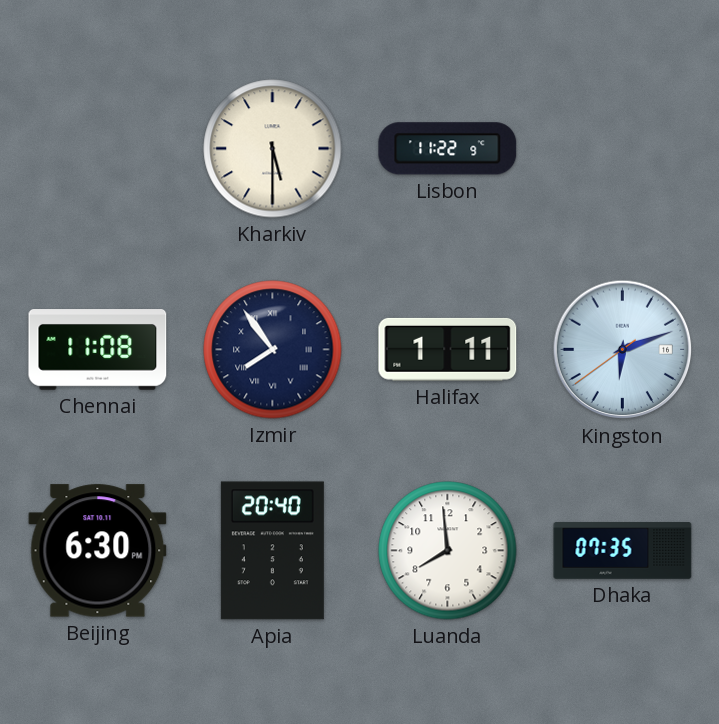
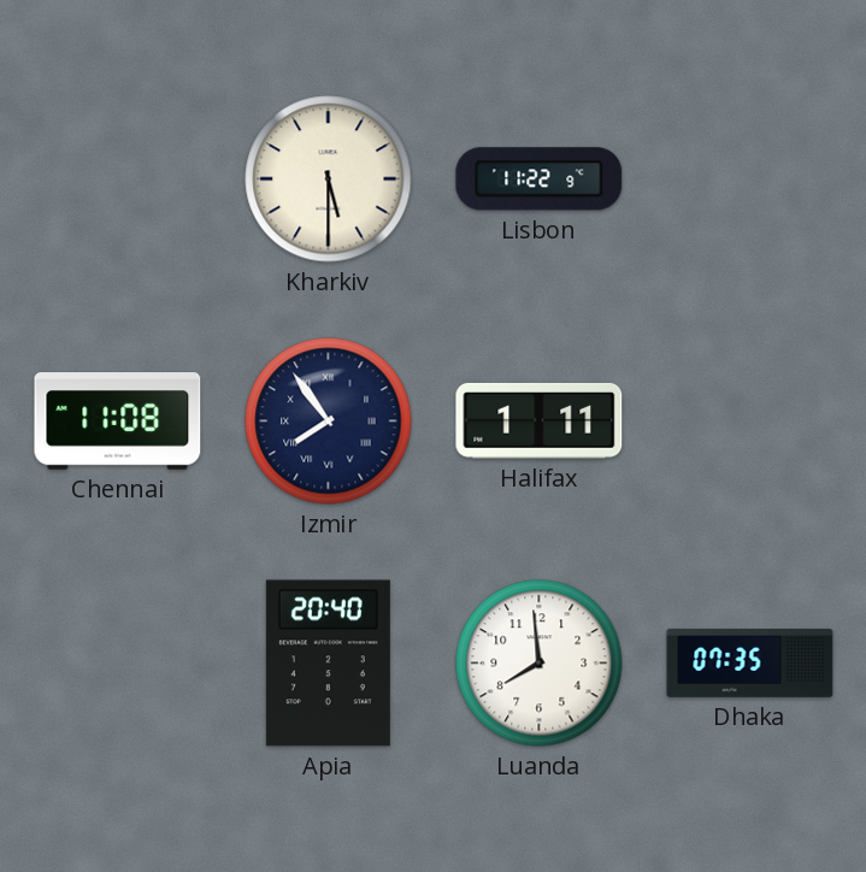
Kingston: 6:11 -> none (623, 350)
Beijing: 6:30 -> none (98, 551)
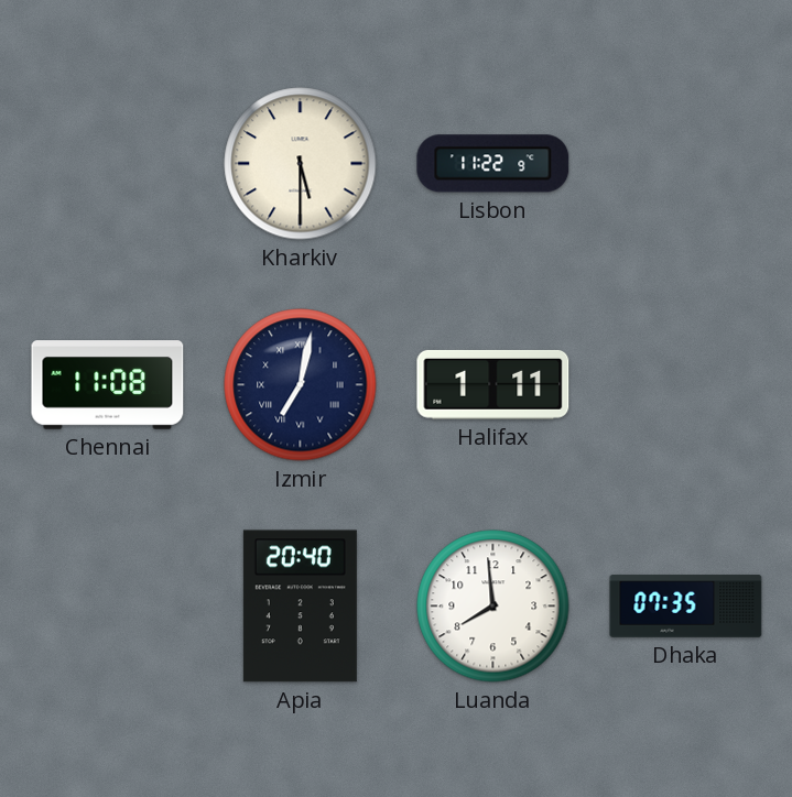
Izmir: 7:54 -> 7:02 (301, 385)
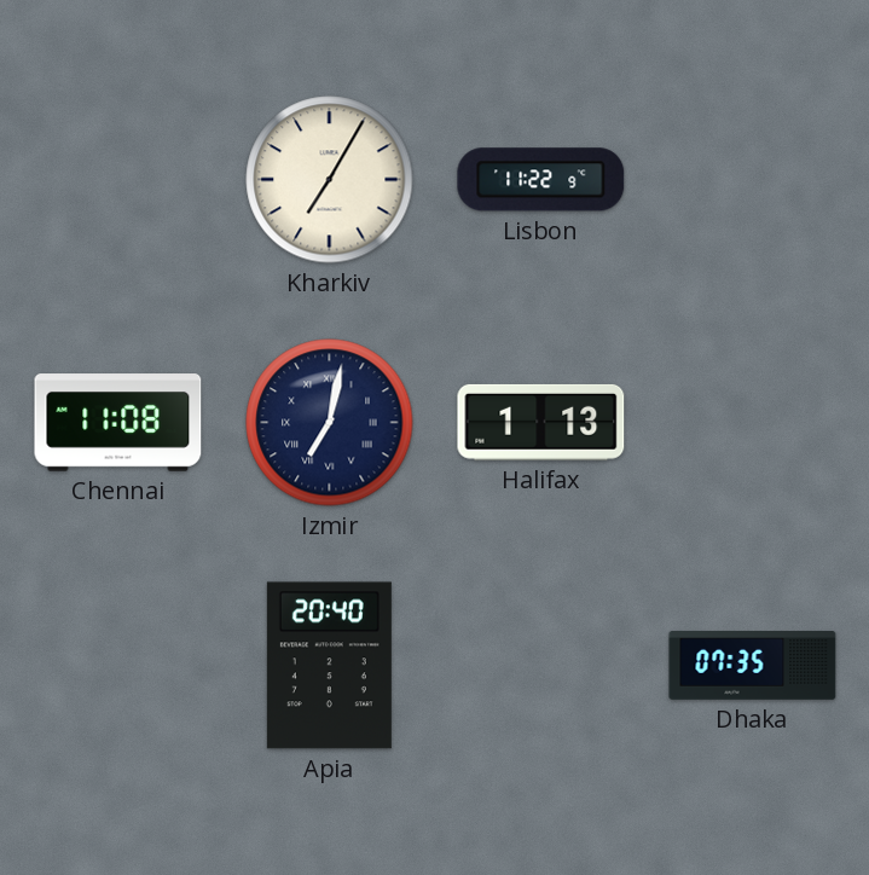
Kharkiv: 5:30 -> 7:05 (330, 180)
Halifax: 1:11 -> 1:13 (541, 422)
Luanda: 7:59 -> none (493, 607)
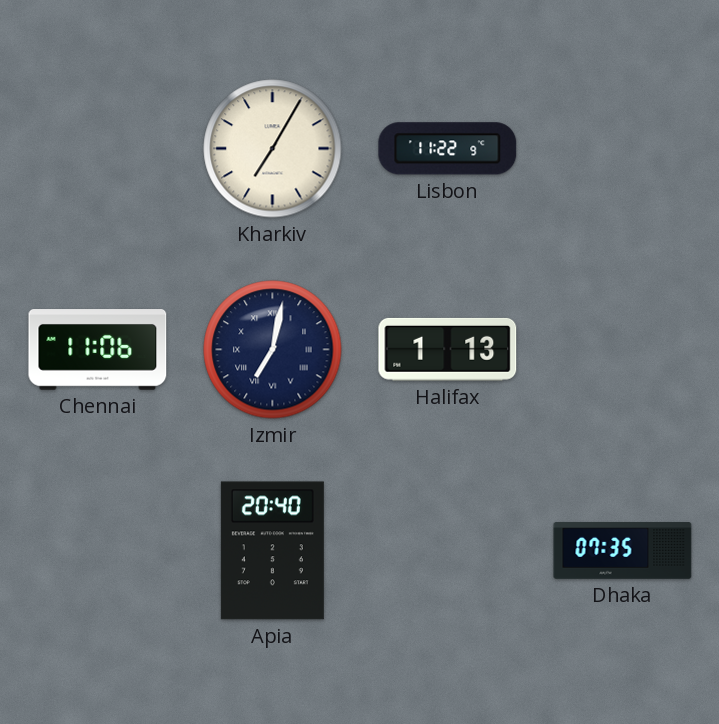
Chennai: 11:08 -> 11:06 (98, 350)
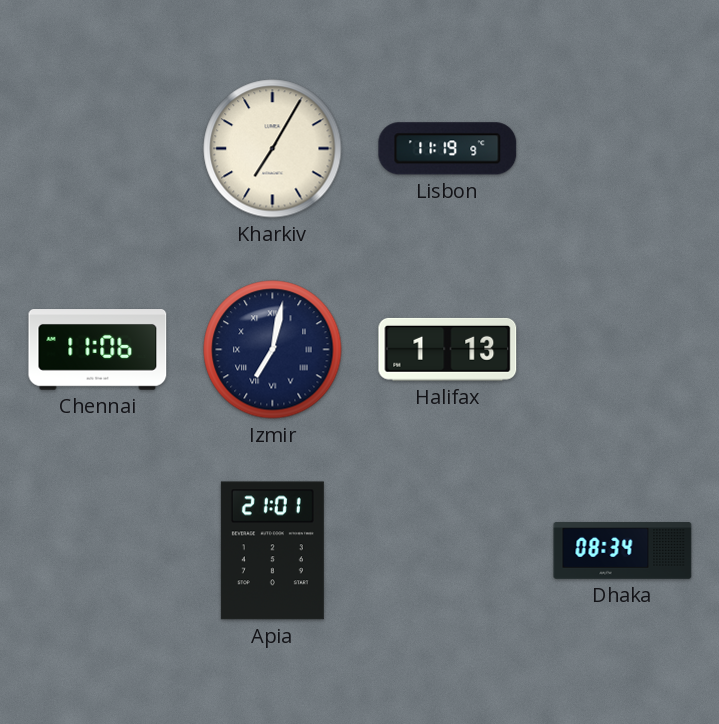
Lisbon: 11:22 -> 11:19 (448, 149)
Apia: 20:40 -> 21:01 (272, 551)
Dhaka: 07:35 -> 08:34 (623, 551)
